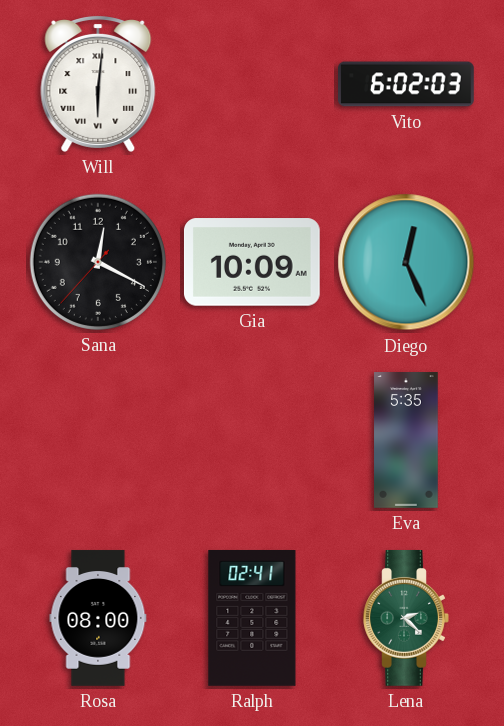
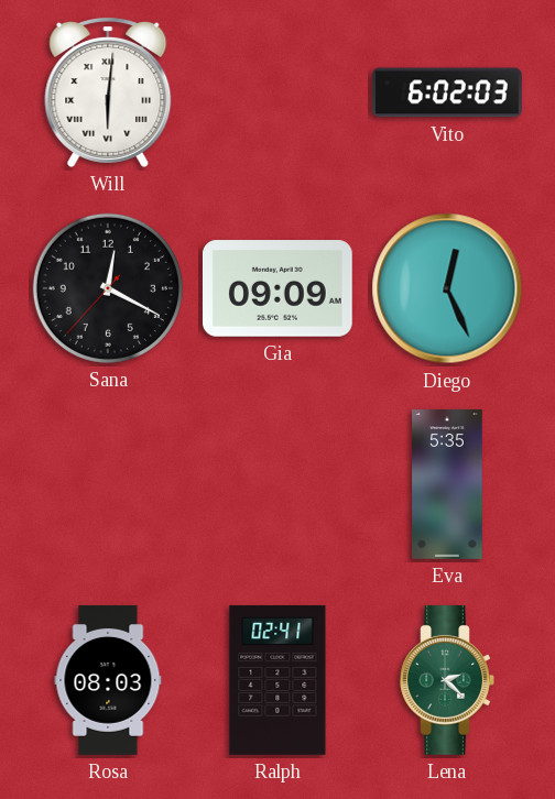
Gia: 10:09 -> 09:09 (277, 288)
Rosa: 08:00 -> 08:03 (108, 680)
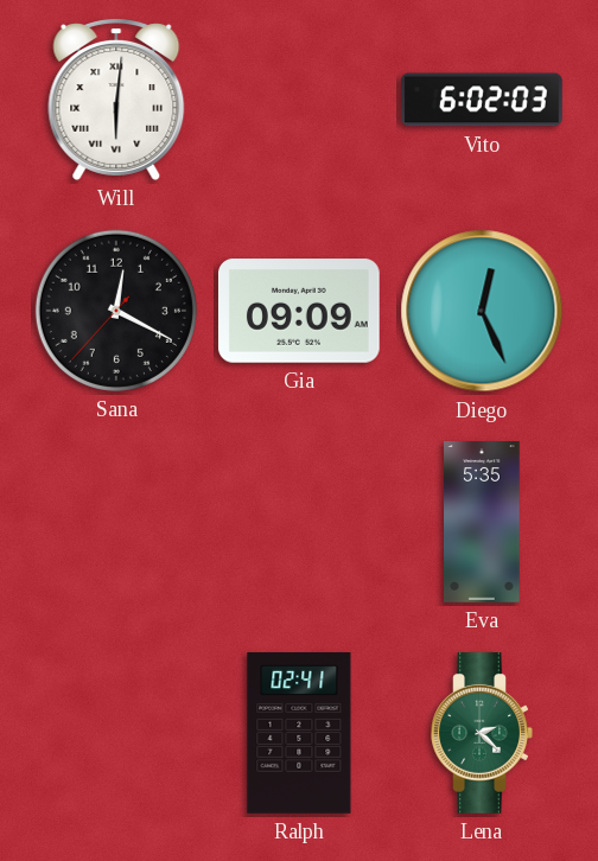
Rosa: 08:03 -> none (108, 680)
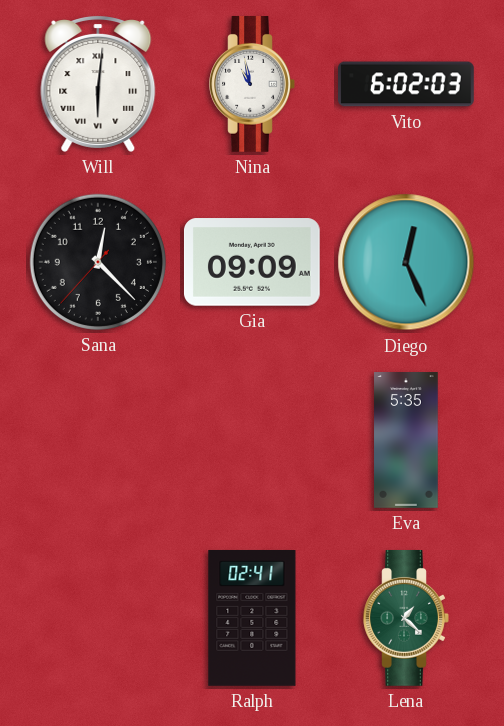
Nina: none -> 10:58 (252, 85)
Sana: 12:19 -> 12:22 (98, 262)
Lena: 2:22 -> 1:22 (406, 619)
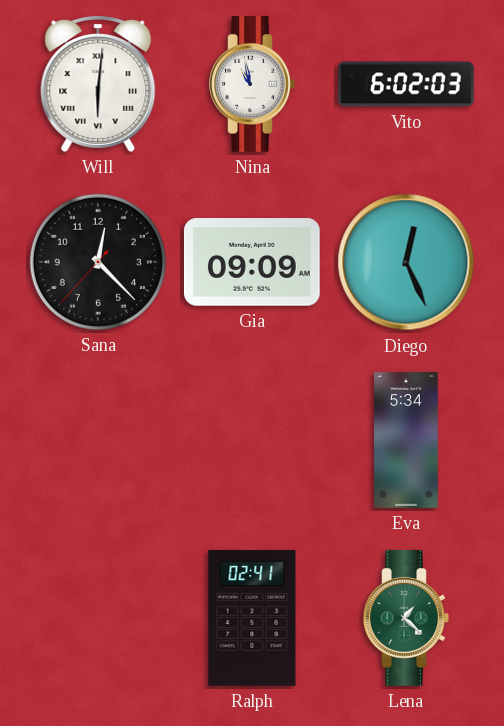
Eva: 5:35 -> 5:34 (406, 440)
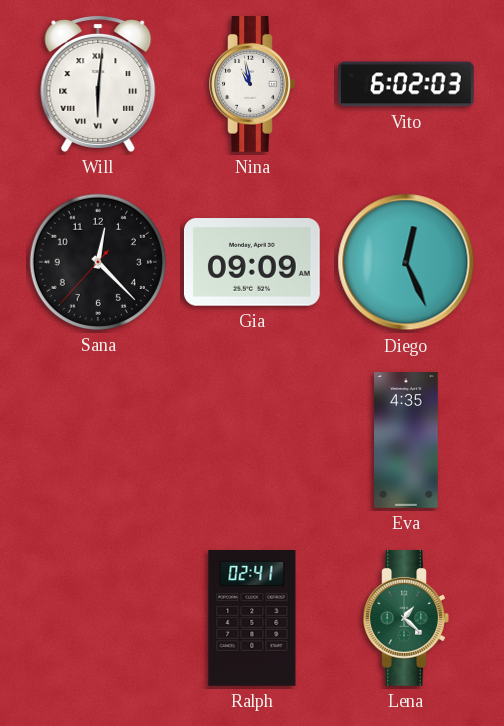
Eva: 5:34 -> 4:35 (406, 440)
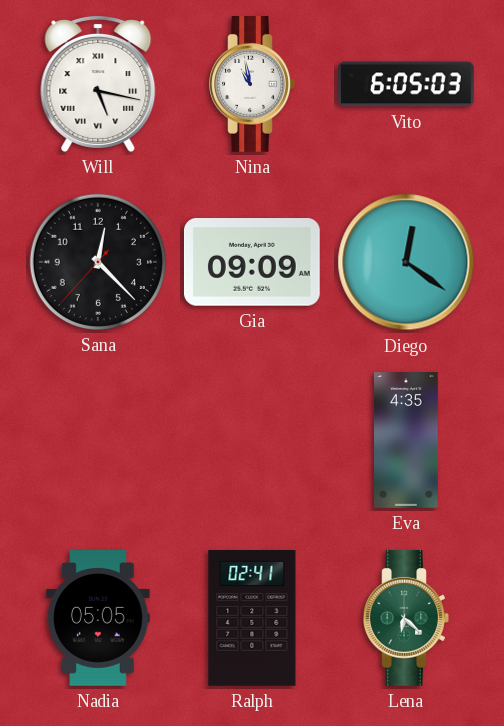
Will: 6:01 -> 5:17 (98, 84)
Vito: 6:02 -> 6:05 (406, 84)
Diego: 12:26 -> 12:21 (406, 262)
Nadia: none -> 05:05 (98, 619)
Lena: 1:22 -> 6:22 (406, 619)
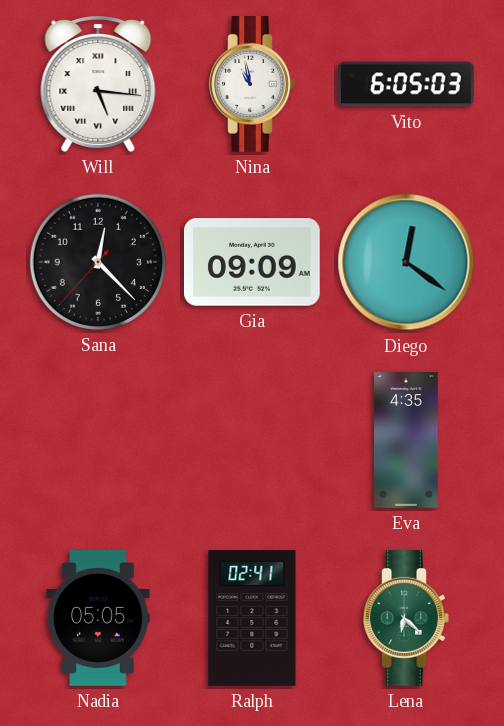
Will: 5:17 -> 5:16 (98, 84)
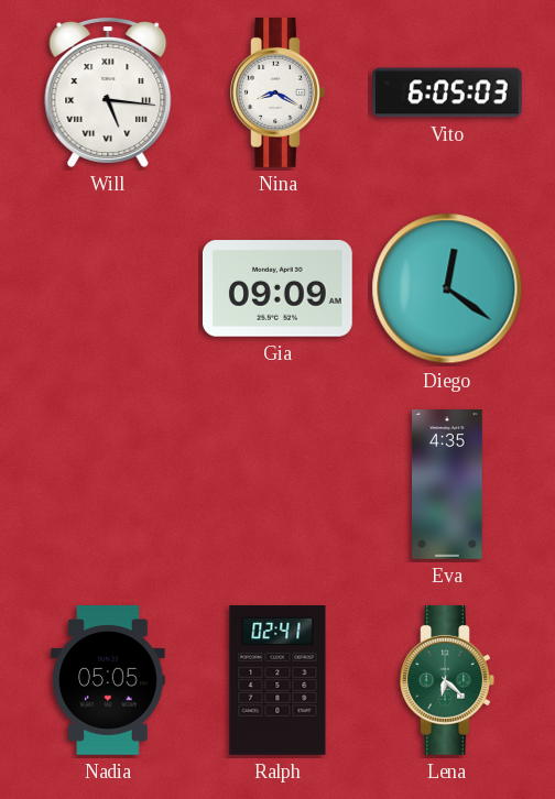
Nina: 10:58 -> 8:20 (277, 94)
Sana: 12:22 -> none (98, 262)
